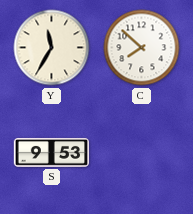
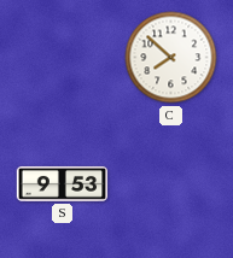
Y: 11:35 -> none (52, 48)
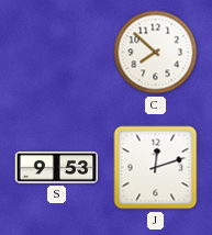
J: none -> 12:12 (156, 168)
